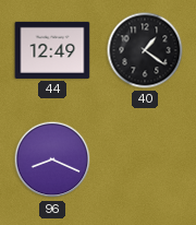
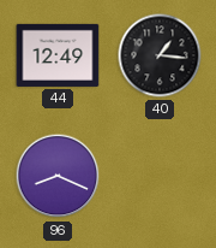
40: 1:21 -> 1:16 (160, 55)
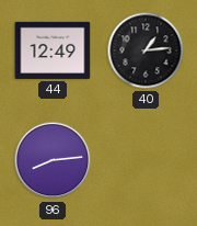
40: 1:16 -> 1:14 (146, 50)
96: 8:19 -> 8:14 (53, 160)
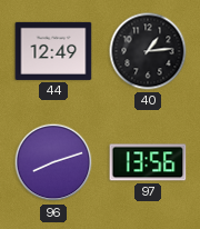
96: 8:14 -> 8:12 (53, 162)
97: none -> 13:56 (148, 162)
